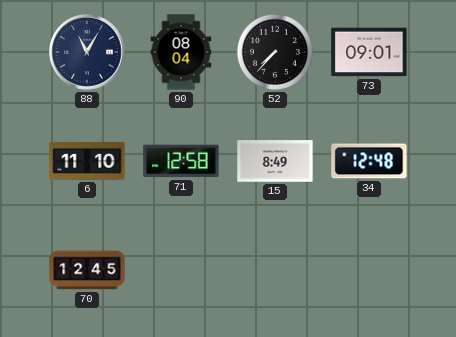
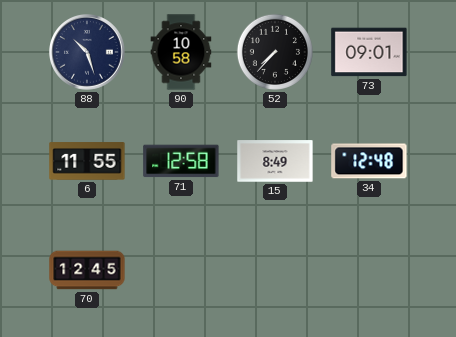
88: 11:05 -> 10:27 (88, 53)
90: 08:04 -> 10:58 (181, 52)
6: 11:10 -> 11:55 (87, 161)
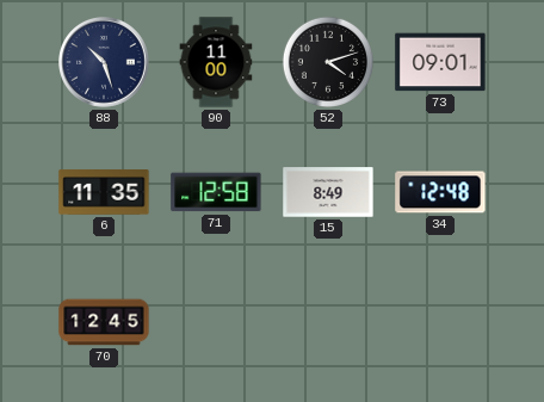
90: 10:58 -> 11:00 (216, 62)
52: 7:37 -> 4:12 (328, 62)
6: 11:55 -> 11:35 (104, 192)
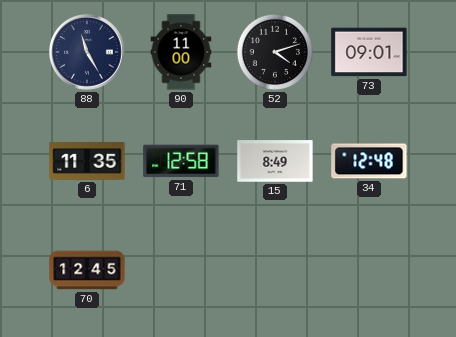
88: 10:27 -> 11:25 (88, 53)
